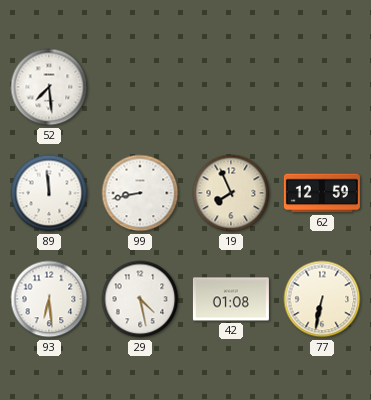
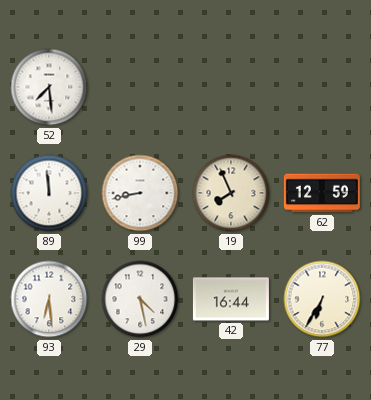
42: 01:08 -> 16:44 (231, 299)
77: 6:32 -> 6:35 (322, 299)
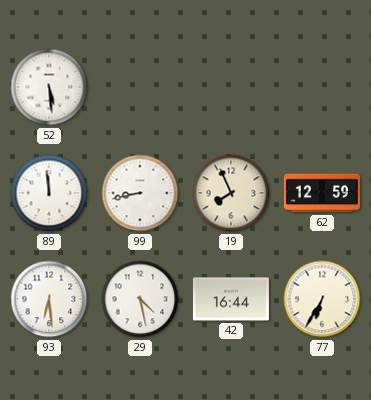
52: 7:29 -> 5:29 (49, 87)
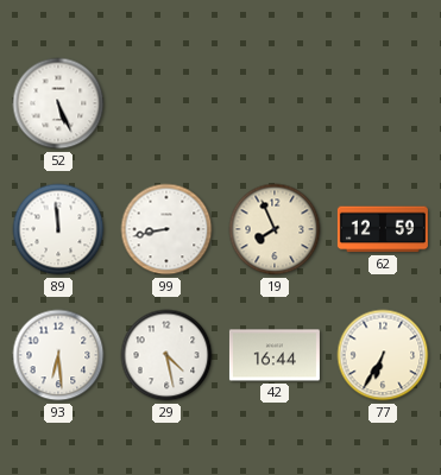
52: 5:29 -> 5:26 (58, 103)
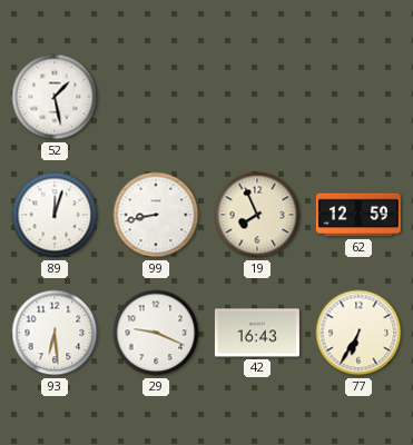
52: 5:26 -> 1:28 (55, 97)
89: 11:59 -> 12:03 (55, 215)
29: 4:28 -> 9:19 (156, 333)
42: 16:44 -> 16:43 (257, 333)
